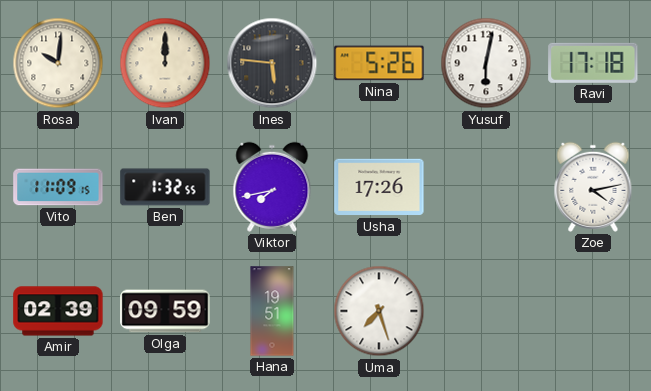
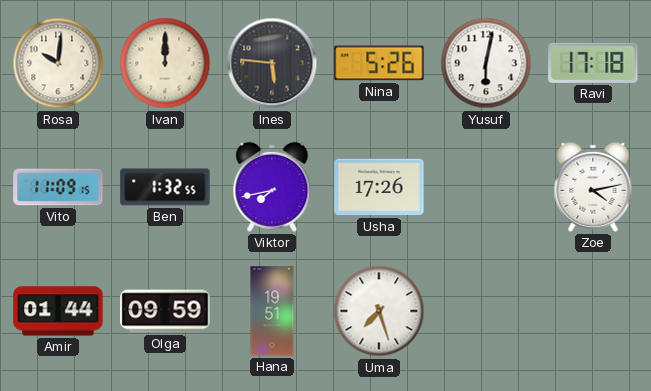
Amir: 02:39 -> 01:44 (58, 311)
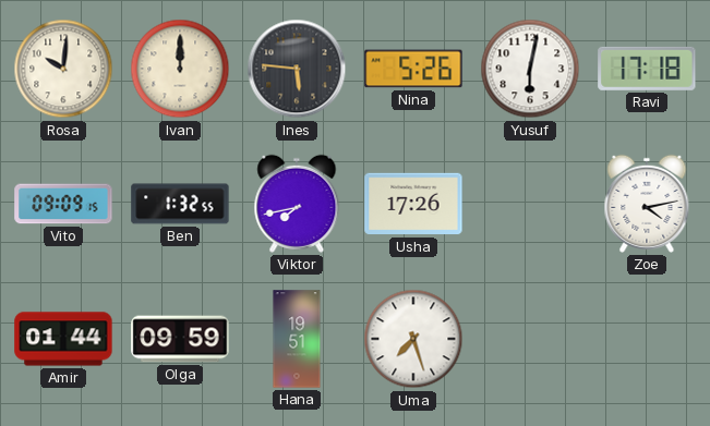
Vito: 11:09 -> 09:09 (63, 204)
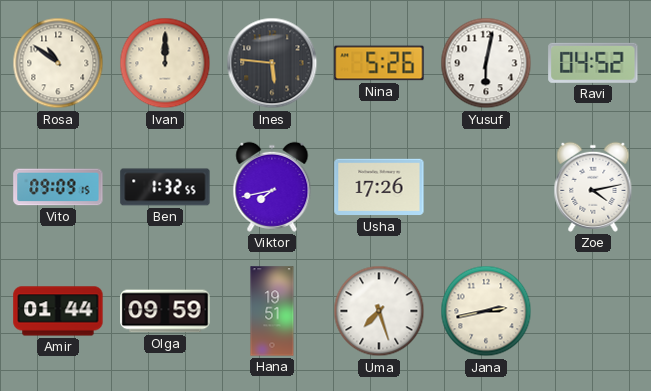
Rosa: 10:01 -> 10:51 (58, 63)
Ravi: 17:18 -> 04:52 (593, 63)
Jana: none -> 2:43 (486, 311)
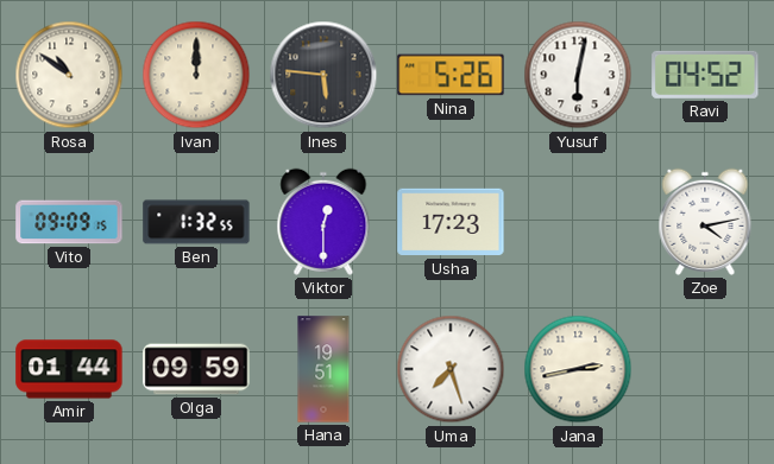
Viktor: 7:43 -> 12:30 (323, 222)
Usha: 17:26 -> 17:23 (451, 222)
